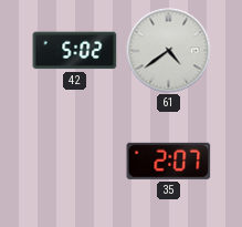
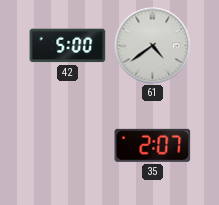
42: 5:02 -> 5:00 (68, 46)
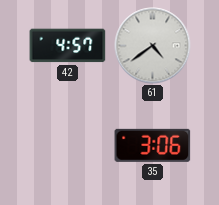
42: 5:00 -> 4:57 (68, 46)
35: 2:07 -> 3:06 (153, 145)
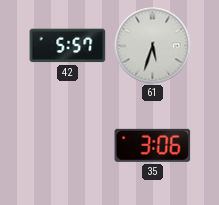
42: 4:57 -> 5:57 (68, 46)
61: 4:39 -> 5:33 (153, 46)
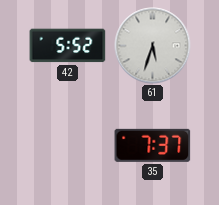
42: 5:57 -> 5:52 (68, 46)
35: 3:06 -> 7:37 (153, 145)
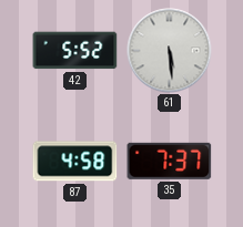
61: 5:33 -> 5:29 (170, 51)
87: none -> 4:58 (75, 162)
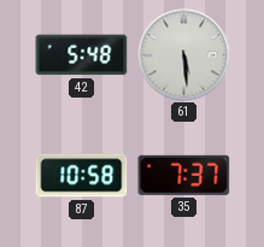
42: 5:52 -> 5:48 (82, 55)
87: 4:58 -> 10:58 (82, 176)
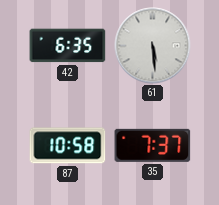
42: 5:48 -> 6:35 (68, 46)
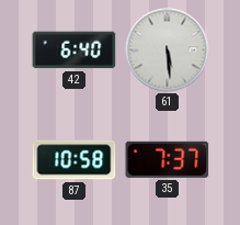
42: 6:35 -> 6:40 (75, 50)
